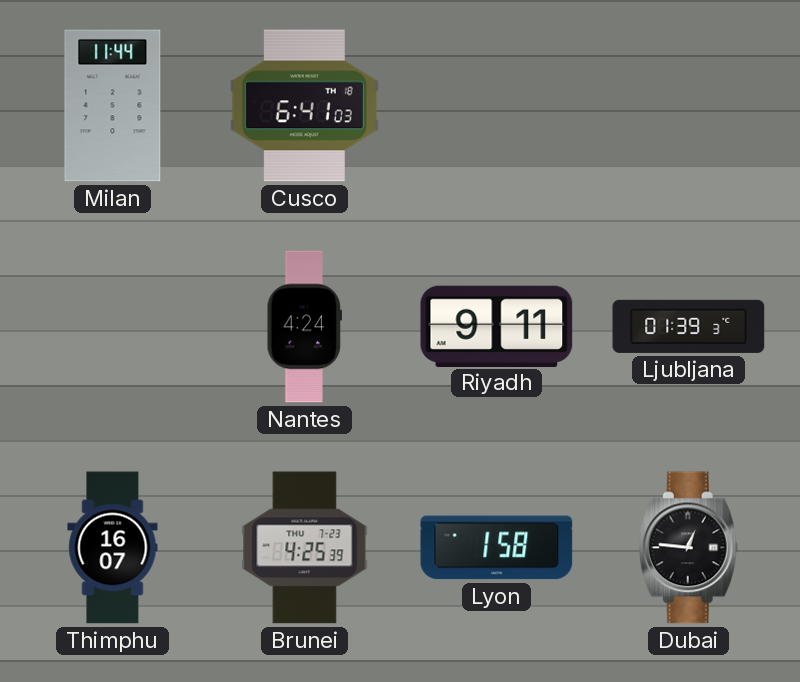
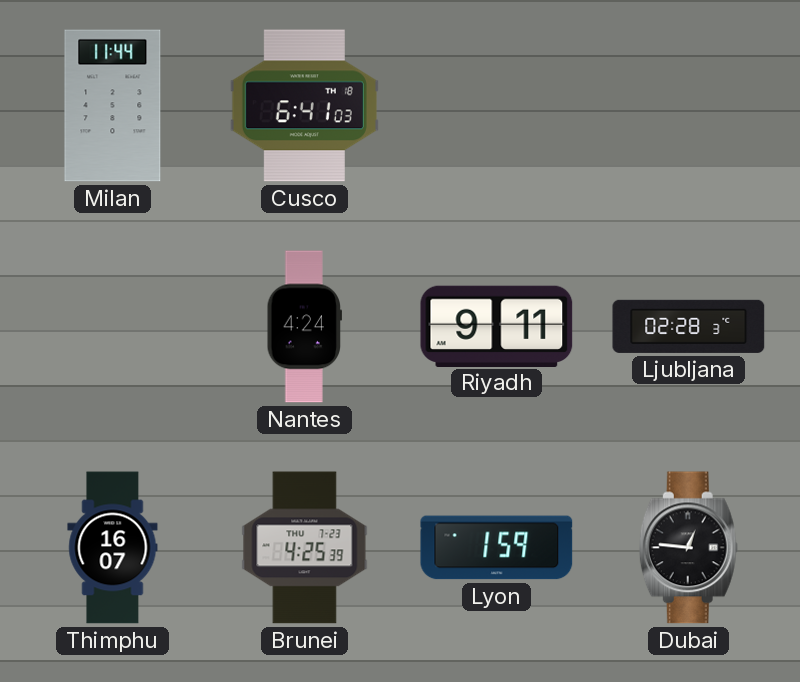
Ljubljana: 01:39 -> 02:28 (689, 326)
Lyon: 1:58 -> 1:59 (497, 548)
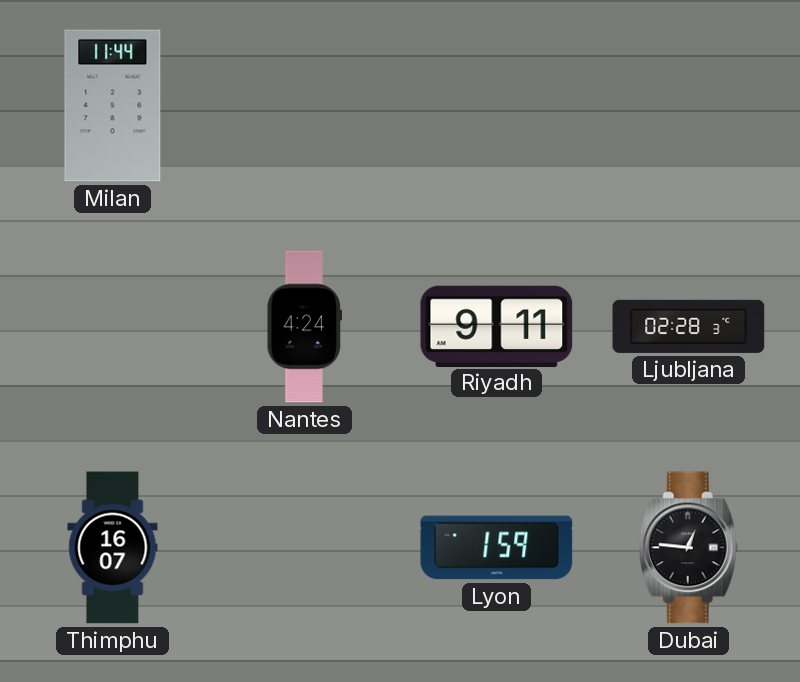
Cusco: 6:41 -> none (304, 106)
Brunei: 4:25 -> none (305, 548)
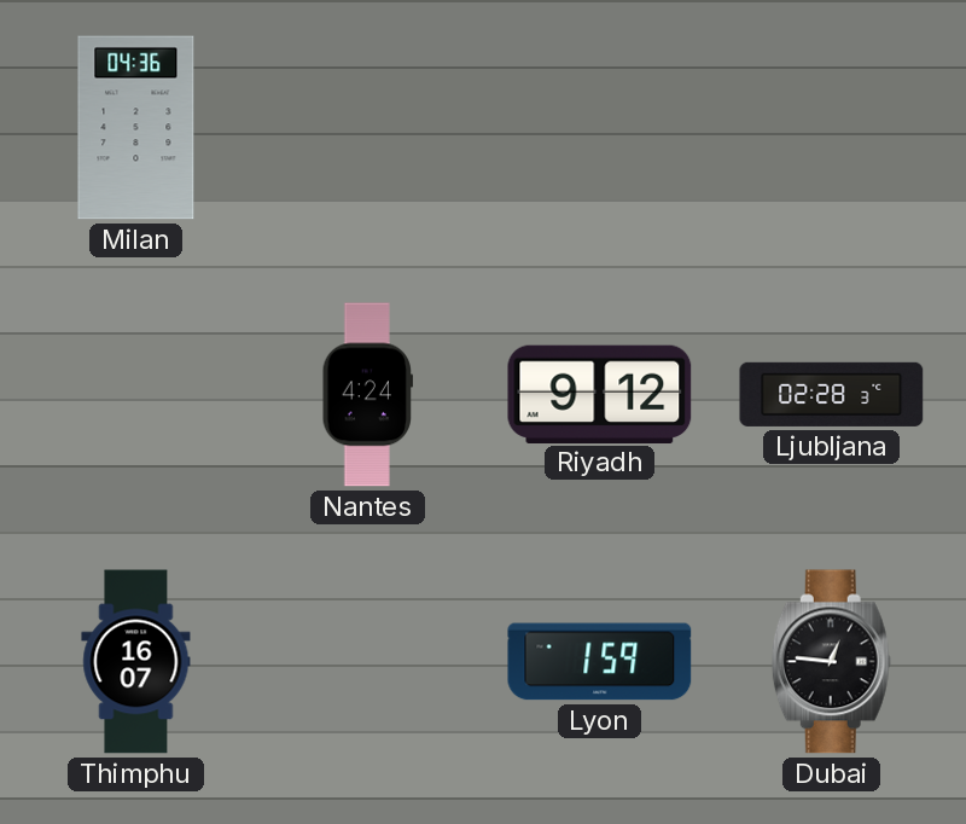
Milan: 11:44 -> 04:36 (136, 128)
Riyadh: 9:11 -> 9:12 (600, 394)
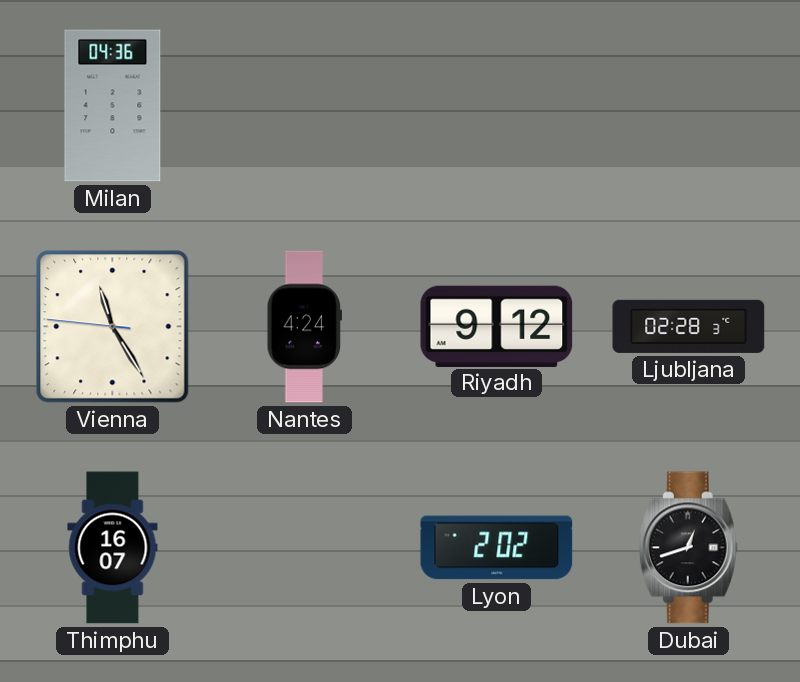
Vienna: none -> 11:24 (113, 327)
Lyon: 1:59 -> 2:02 (497, 548)
Dubai: 12:46 -> 12:42 (688, 548)
